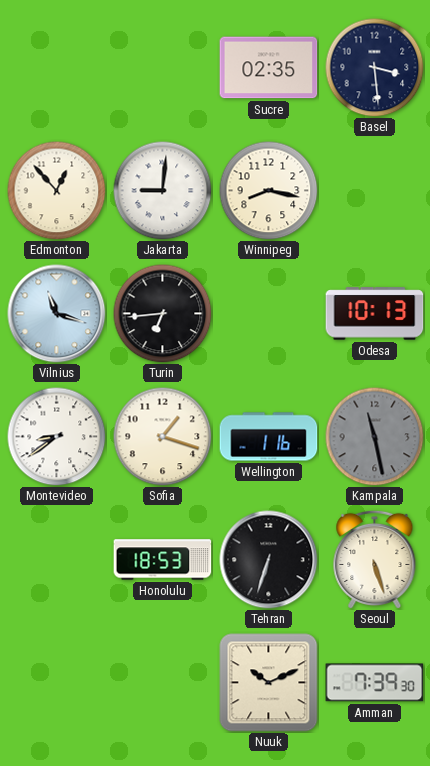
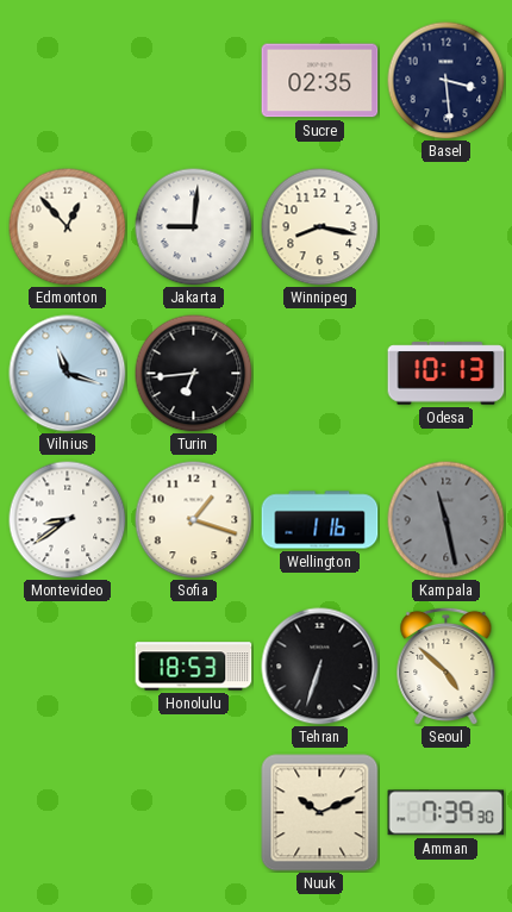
Seoul: 5:27 -> 4:52 (447, 666)
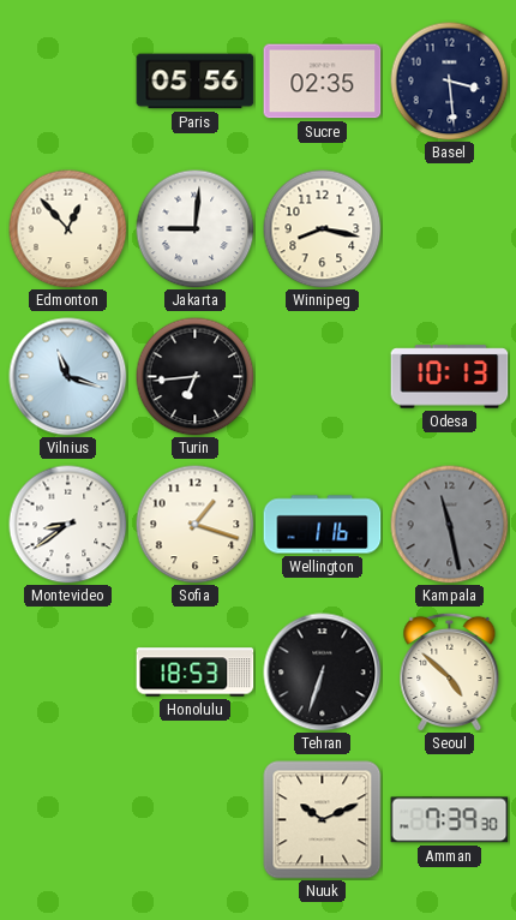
Paris: none -> 05:56 (196, 82)
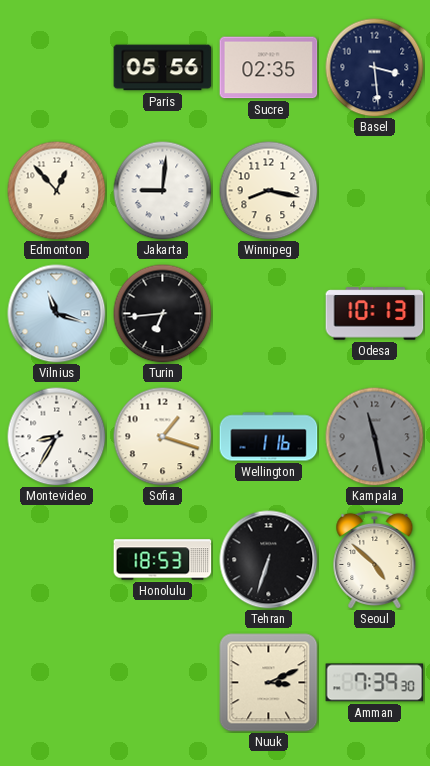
Montevideo: 8:39 -> 8:35 (57, 437)
Nuuk: 10:11 -> 3:11 (269, 683)
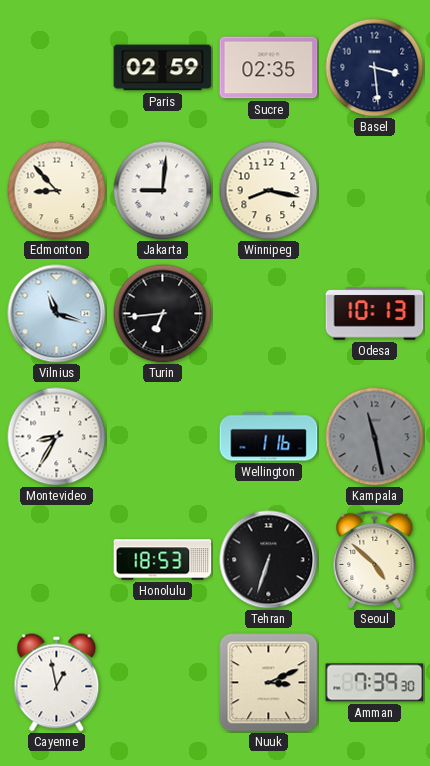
Paris: 05:56 -> 02:59 (163, 68)
Edmonton: 12:53 -> 8:53 (57, 191)
Sofia: 1:18 -> none (163, 437)
Cayenne: none -> 12:58 (57, 683)
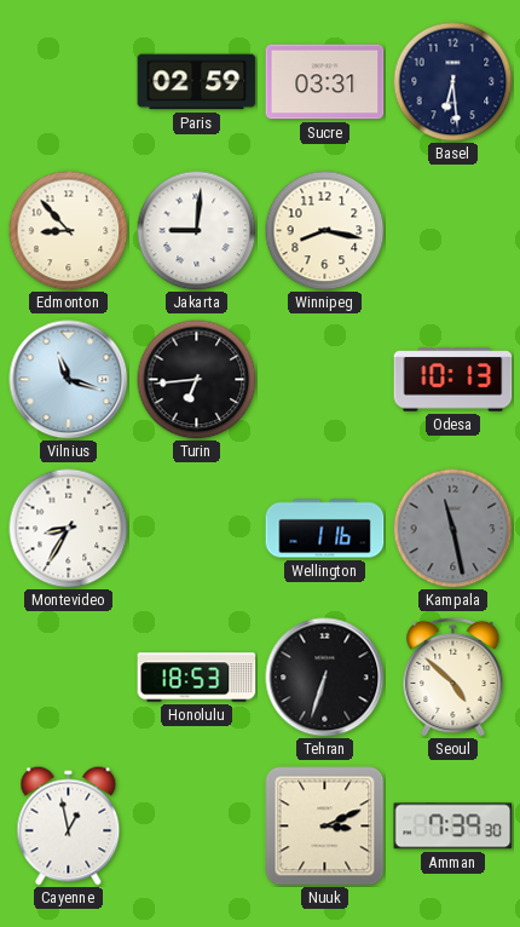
Sucre: 02:35 -> 03:31 (325, 82)
Basel: 3:29 -> 6:29 (453, 82)
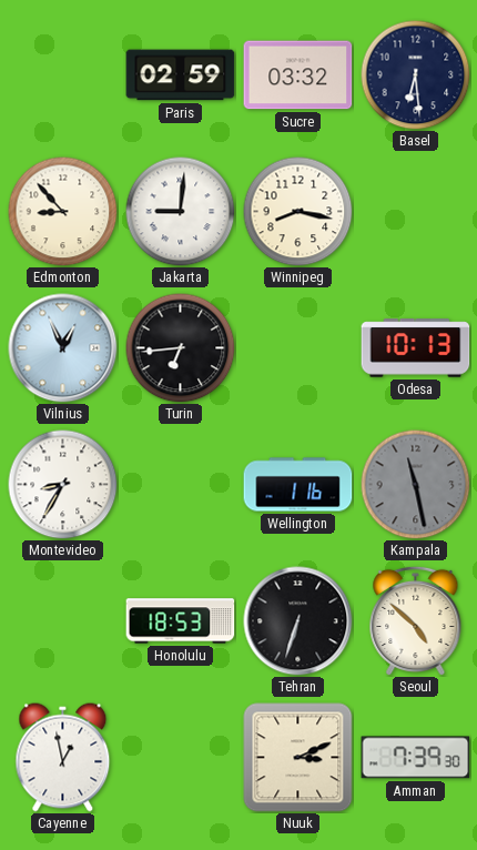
Sucre: 03:31 -> 03:32 (298, 75)
Vilnius: 11:18 -> 12:56 (63, 348)
